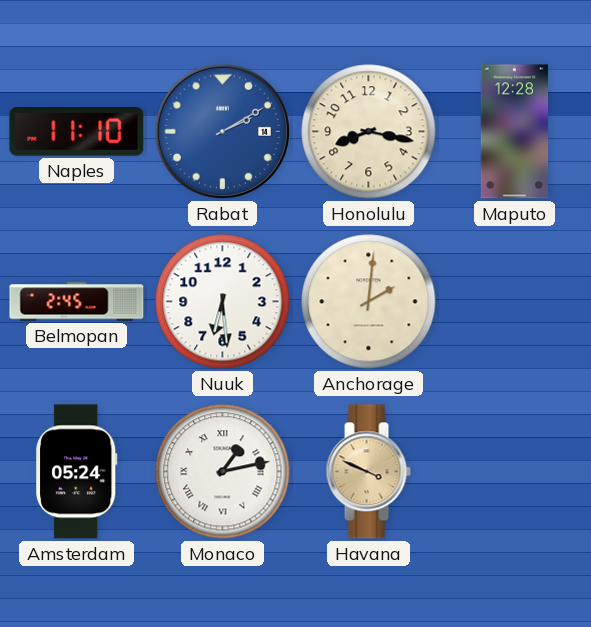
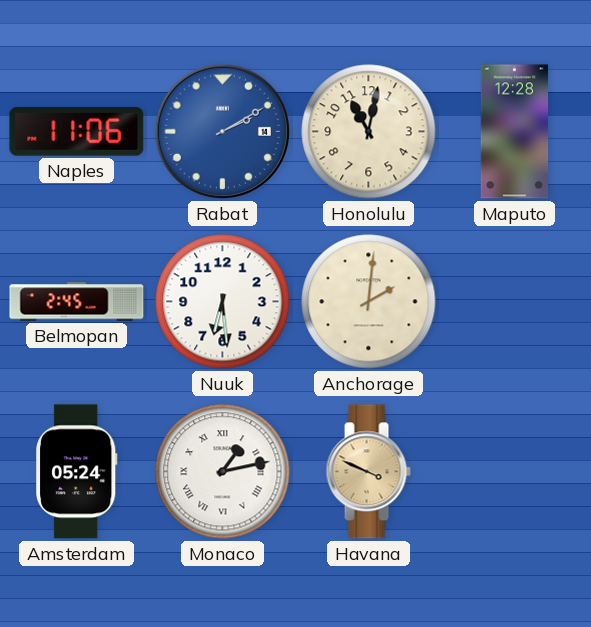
Naples: 11:10 -> 11:06 (77, 132)
Honolulu: 8:17 -> 11:02 (369, 132)
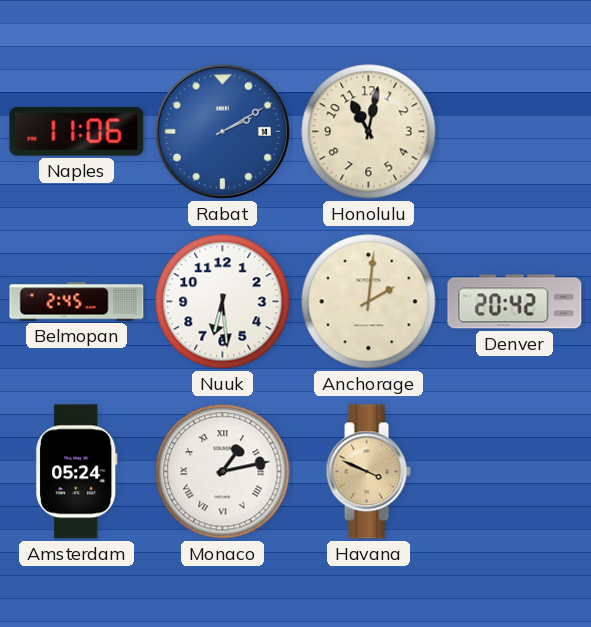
Maputo: 12:28 -> none (515, 132)
Denver: none -> 20:42 (515, 302)
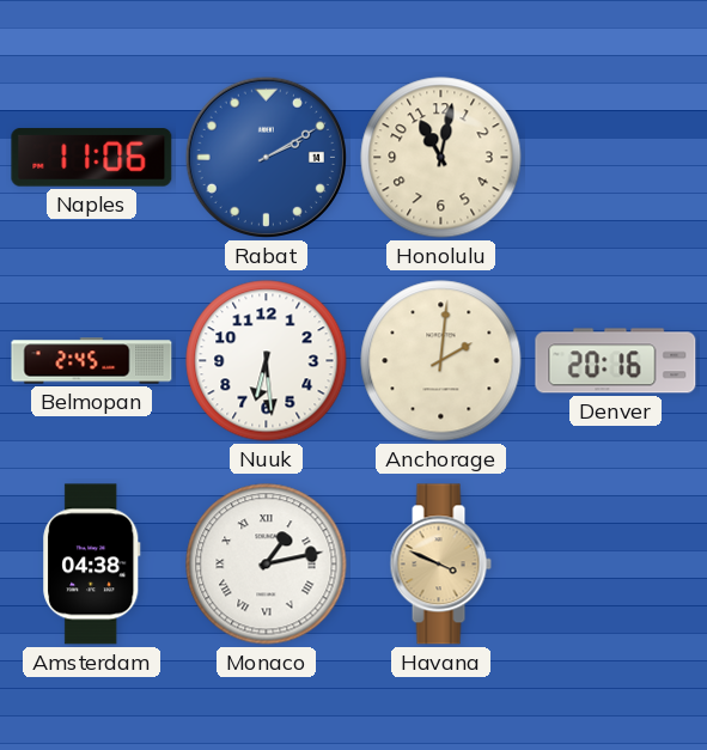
Denver: 20:42 -> 20:16 (616, 361)
Amsterdam: 05:24 -> 04:38 (92, 565)
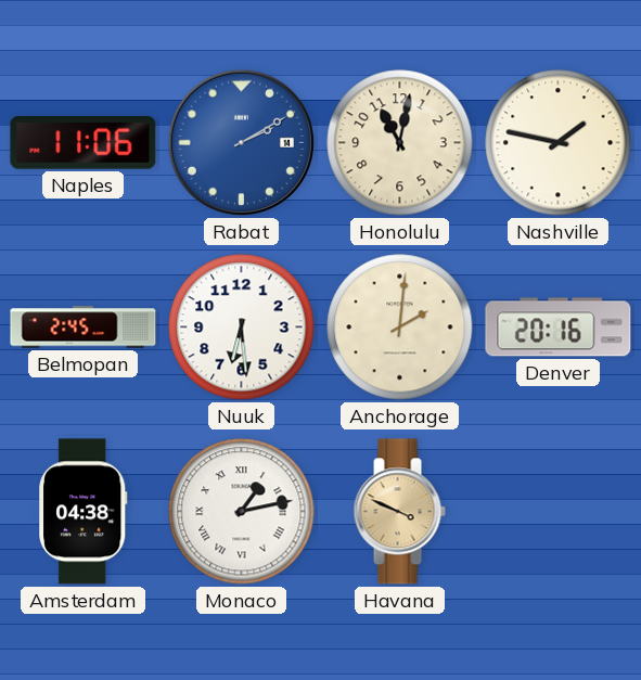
Nashville: none -> 1:47 (559, 143)
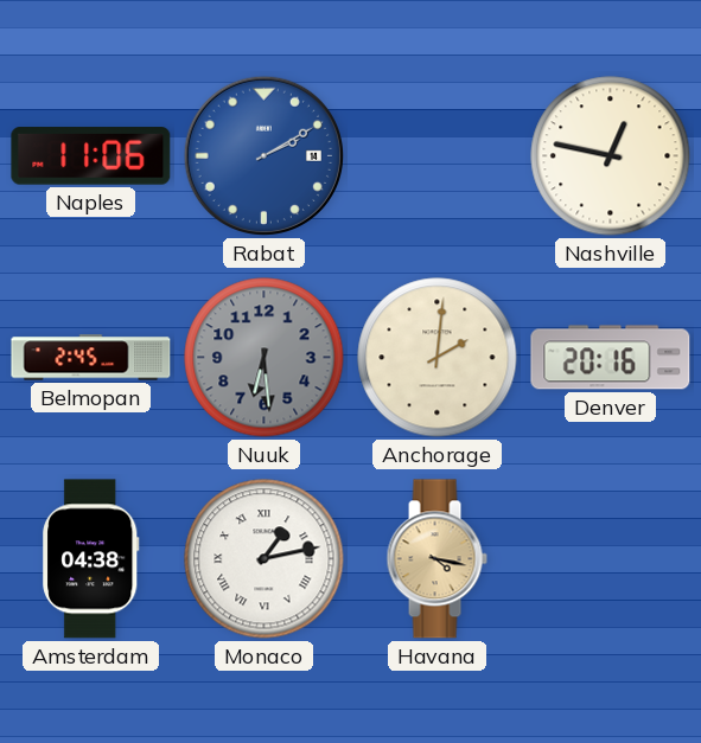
Honolulu: 11:02 -> none (400, 143)
Nashville: 1:47 -> 12:47 (611, 156)
Nuuk dial: white -> grey (265, 358)
Havana: 3:49 -> 4:17 (436, 559)
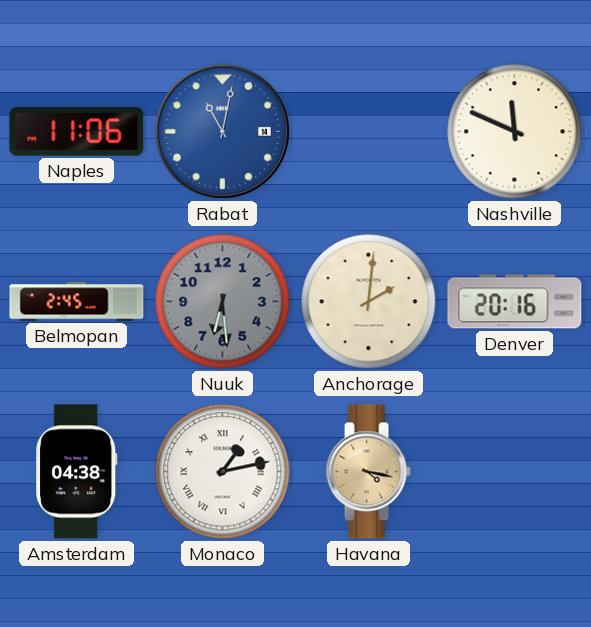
Rabat: 2:10 -> 11:02 (222, 131)
Nashville: 12:47 -> 11:49 (515, 132)
